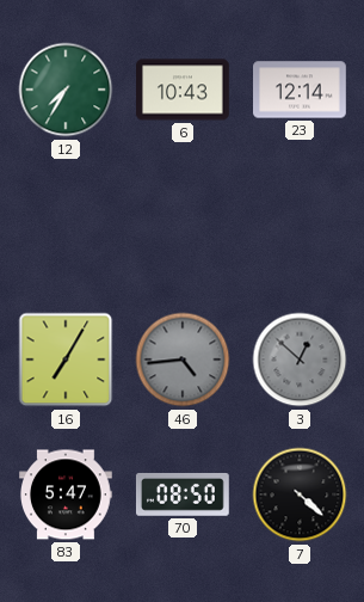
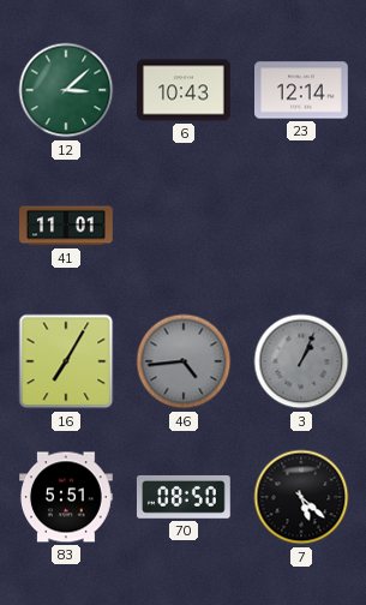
12: 7:35 -> 3:08 (66, 90)
41: none -> 11:01 (67, 226)
3: 12:52 -> 1:04 (301, 361)
83: 5:47 -> 5:51 (67, 497)
7: 4:22 -> 5:22 (301, 497)
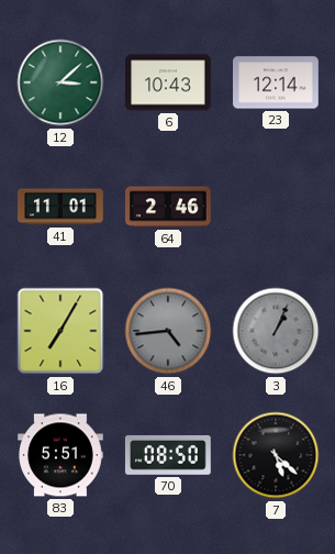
64: none -> 2:46 (169, 207)
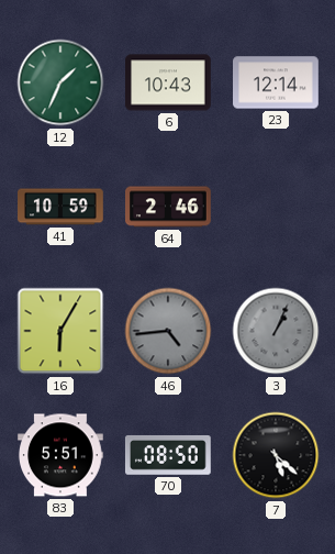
12: 3:08 -> 1:34 (60, 82)
41: 11:01 -> 10:59 (62, 207)
16: 7:05 -> 6:05 (60, 331)
